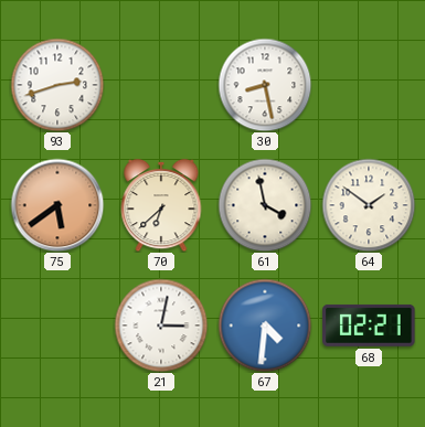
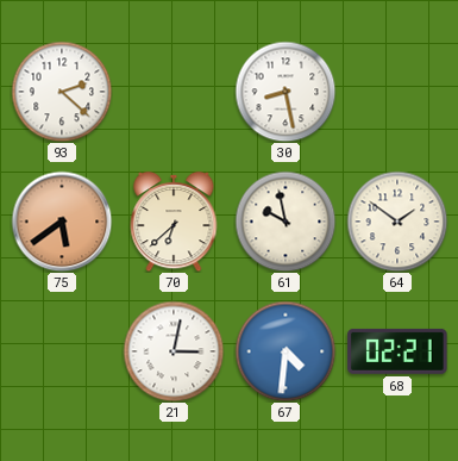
93: 2:42 -> 2:22 (62, 92)
61: 3:58 -> 9:58 (286, 222)
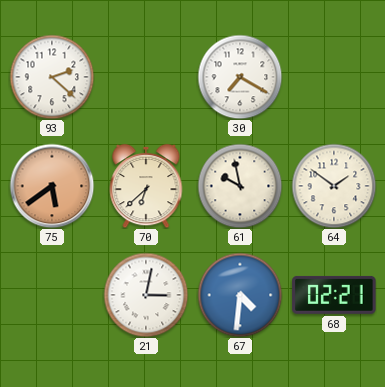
30: 8:28 -> 7:20 (240, 77)
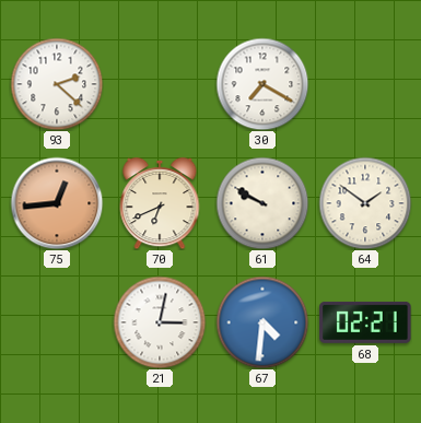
75: 5:39 -> 12:44 (57, 203)
70: 6:38 -> 6:41 (160, 203)
61: 9:58 -> 9:50 (262, 203)
